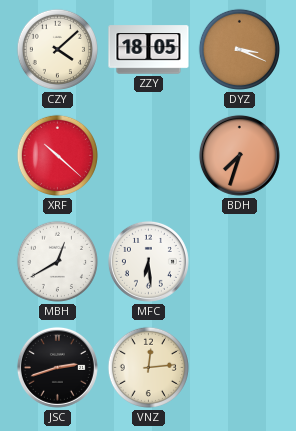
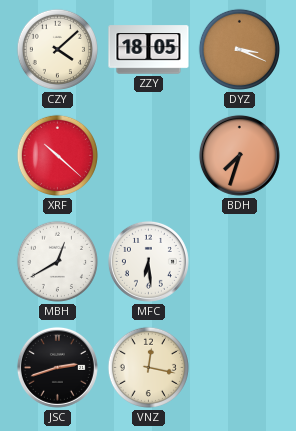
VNZ: 12:14 -> 12:17 (148, 367)
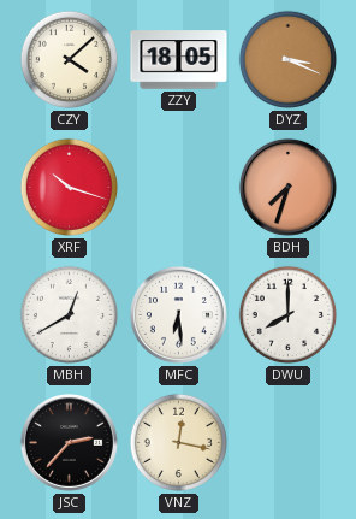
XRF: 10:22 -> 10:18 (69, 187)
DWU: none -> 8:00 (287, 314)
JSC: 2:42 -> 2:37 (69, 442)
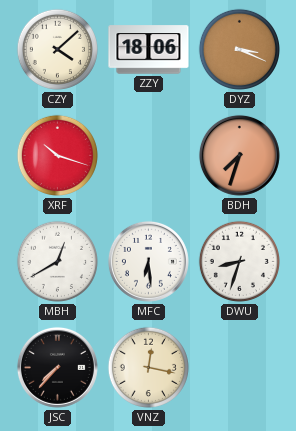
ZZY: 18:05 -> 18:06 (149, 50)
DWU: 8:00 -> 8:33 (239, 261)
JSC: 2:37 -> 7:37 (57, 367)
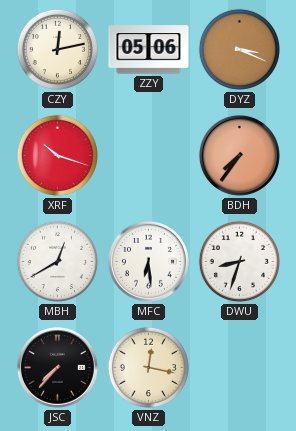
CZY: 4:08 -> 12:13 (57, 49)
ZZY: 18:06 -> 05:06 (149, 50)
BDH: 7:33 -> 7:36 (239, 155)
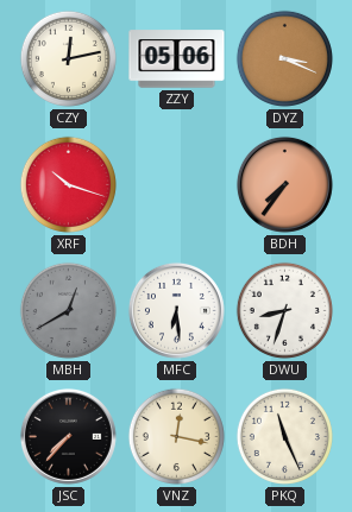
MBH dial: white -> grey (68, 310)
PKQ: none -> 11:26 (284, 436)
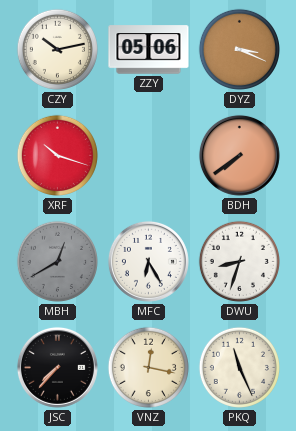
CZY: 12:13 -> 10:13 (57, 49)
BDH: 7:36 -> 7:39 (239, 155)
MFC: 6:29 -> 6:25 (148, 261)
